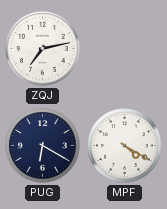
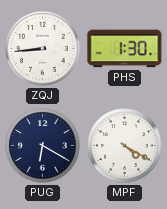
ZQJ: 7:13 -> 8:44 (43, 49)
PHS: none -> 1:30 (125, 49)
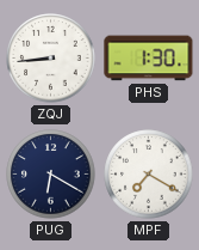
MPF: 4:20 -> 7:20 (149, 175)
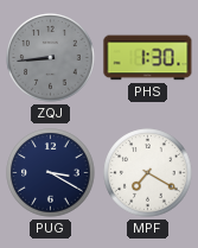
ZQJ dial: white -> grey (51, 58)
PUG: 6:20 -> 3:20 (51, 173)
